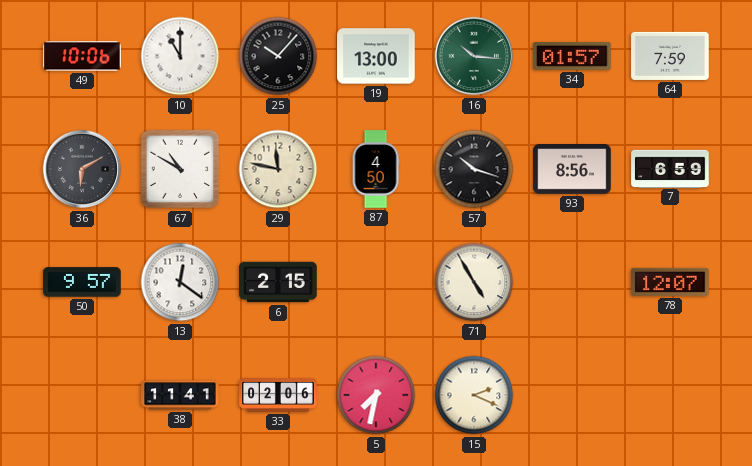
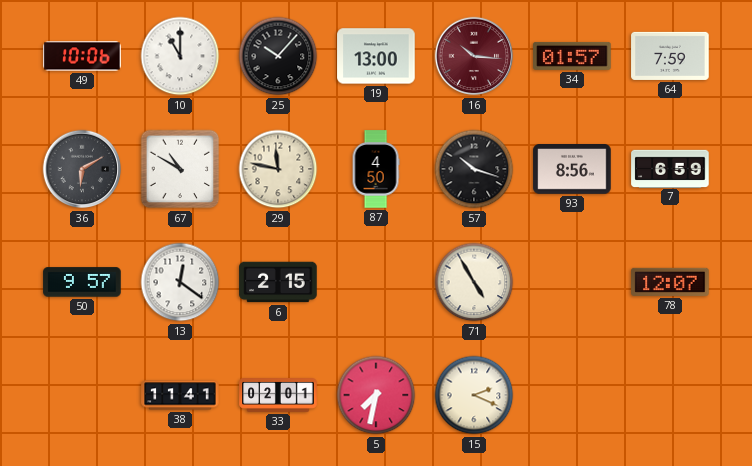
16 dial: green -> burgundy (474, 56)
33: 02:06 -> 02:01 (278, 396)
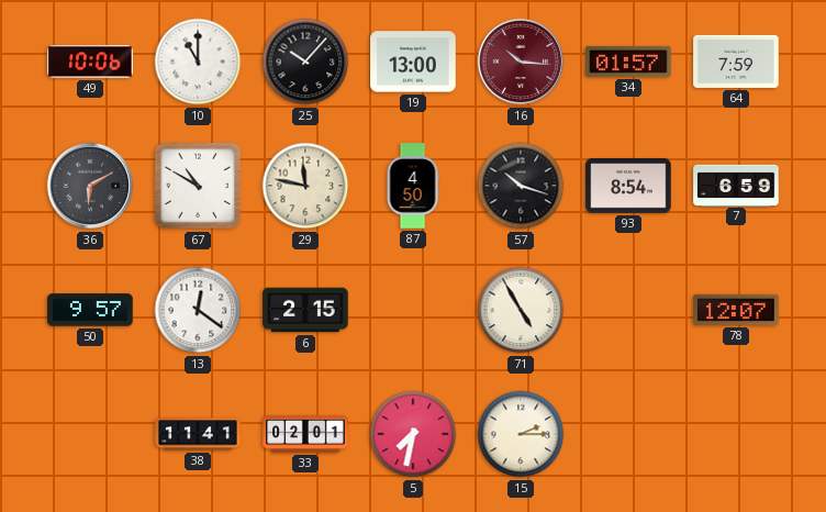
93: 8:56 -> 8:54 (628, 187)
15: 2:19 -> 2:15 (521, 434)
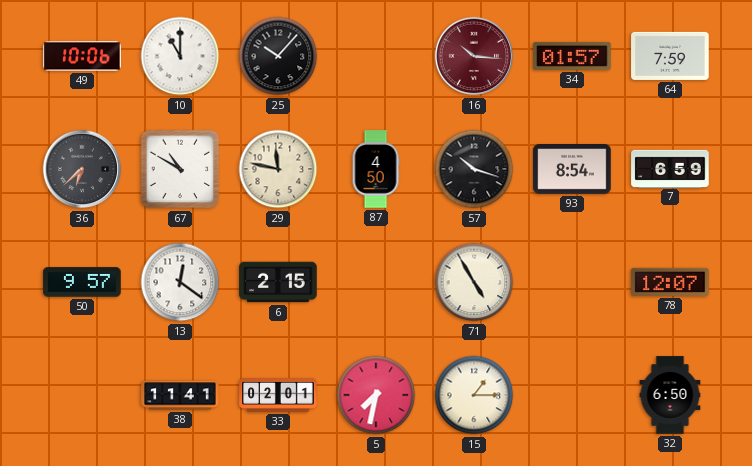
19: 13:00 -> none (413, 62)
36: 6:10 -> 6:38 (82, 169)
15: 2:15 -> 1:15 (474, 395)
32: none -> 6:50 (670, 395)
